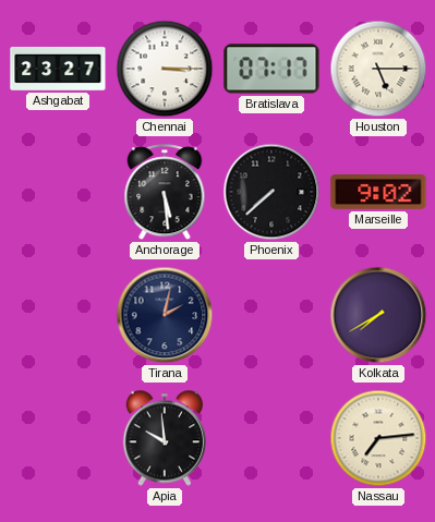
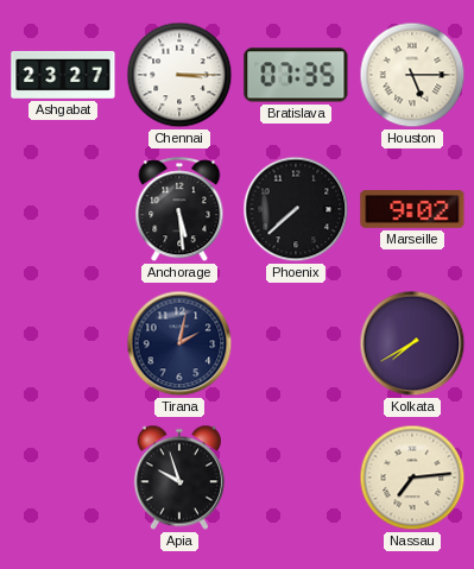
Bratislava: 07:17 -> 07:35 (296, 75)
Apia: 9:59 -> 9:57 (179, 478)
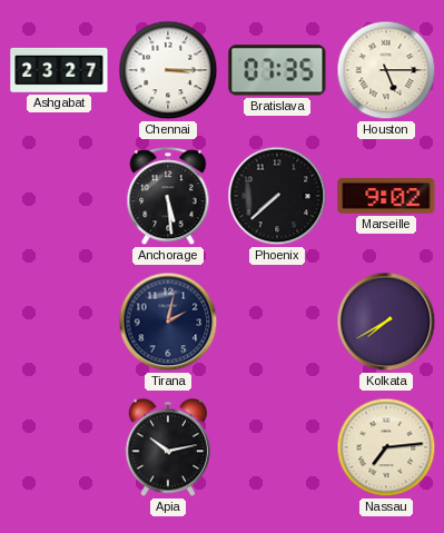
Apia: 9:57 -> 10:13 (168, 447)
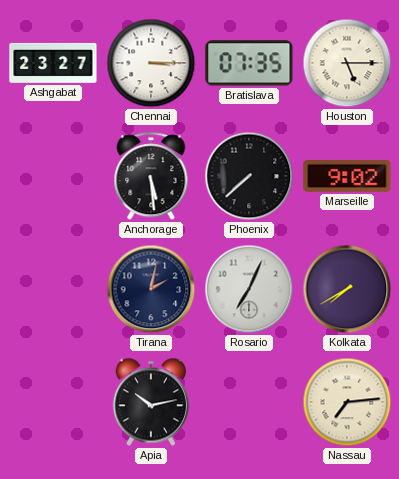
Rosario: none -> 7:04 (249, 289)
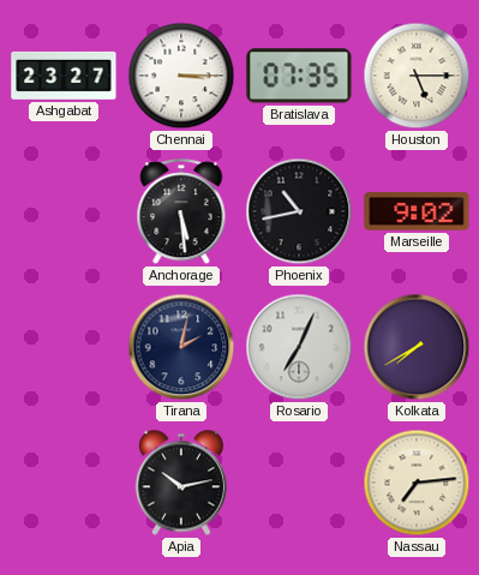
Phoenix: 7:38 -> 10:43 (299, 211)
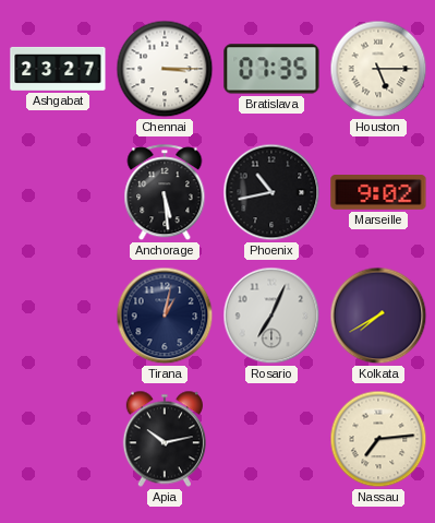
Tirana: 2:02 -> 1:02 (165, 316)
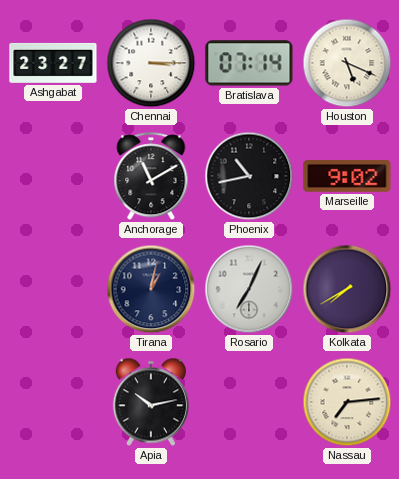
Bratislava: 07:35 -> 07:14 (249, 63)
Houston: 5:15 -> 5:19 (347, 63)
Anchorage: 5:29 -> 11:10 (151, 177)
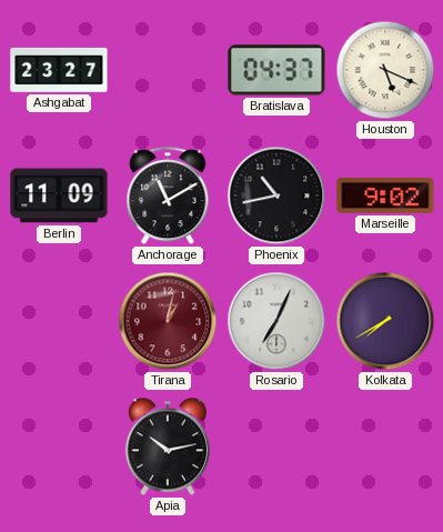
Chennai: 3:15 -> none (151, 63)
Bratislava: 07:14 -> 04:37 (276, 70)
Berlin: none -> 11:09 (59, 195)
Tirana dial: navy -> burgundy (168, 321)
Nassau: 7:14 -> none (347, 402)
